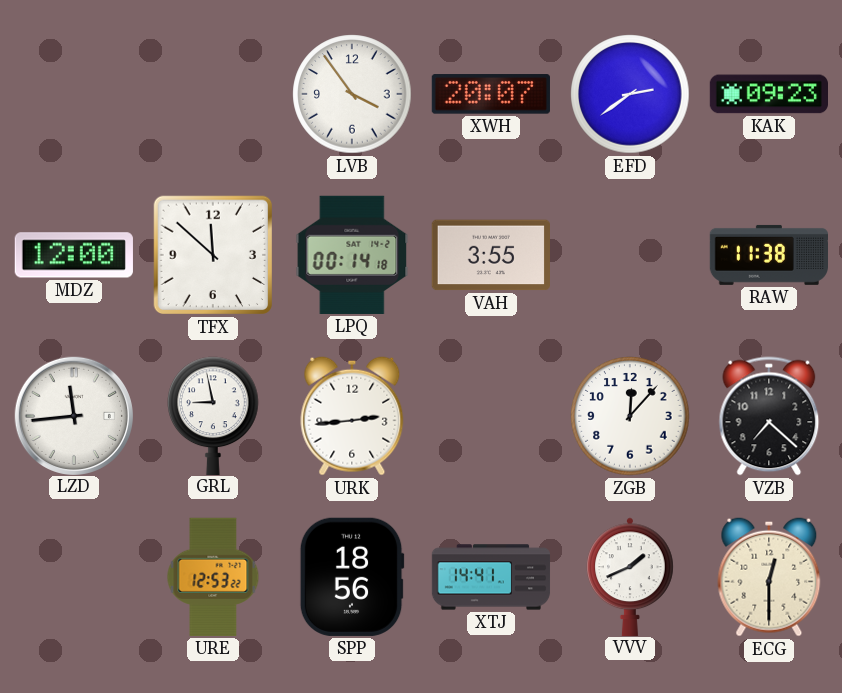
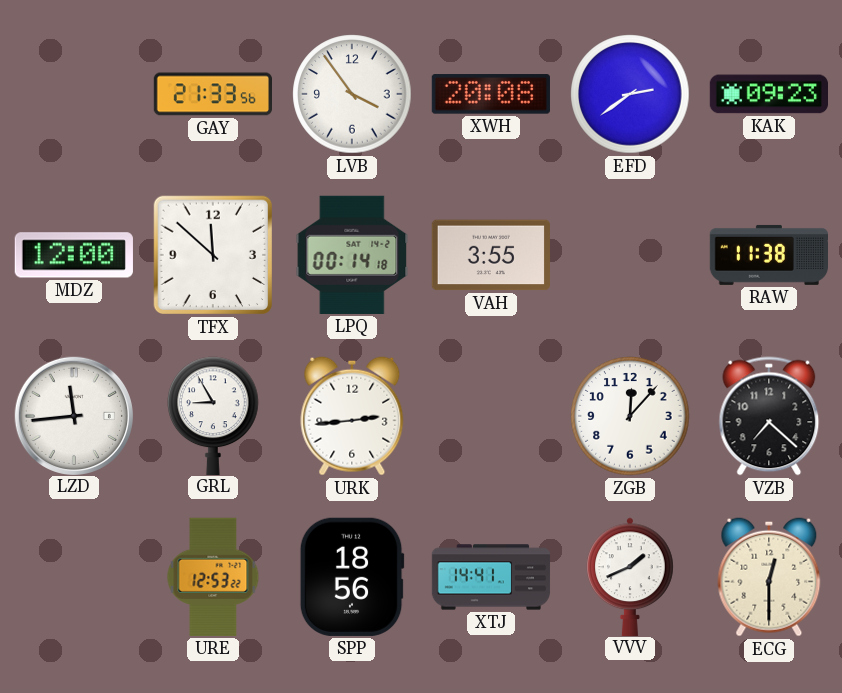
GAY: none -> 21:33 (212, 94)
XWH: 20:07 -> 20:08 (491, 94)
GRL: 8:58 -> 8:55 (213, 415)
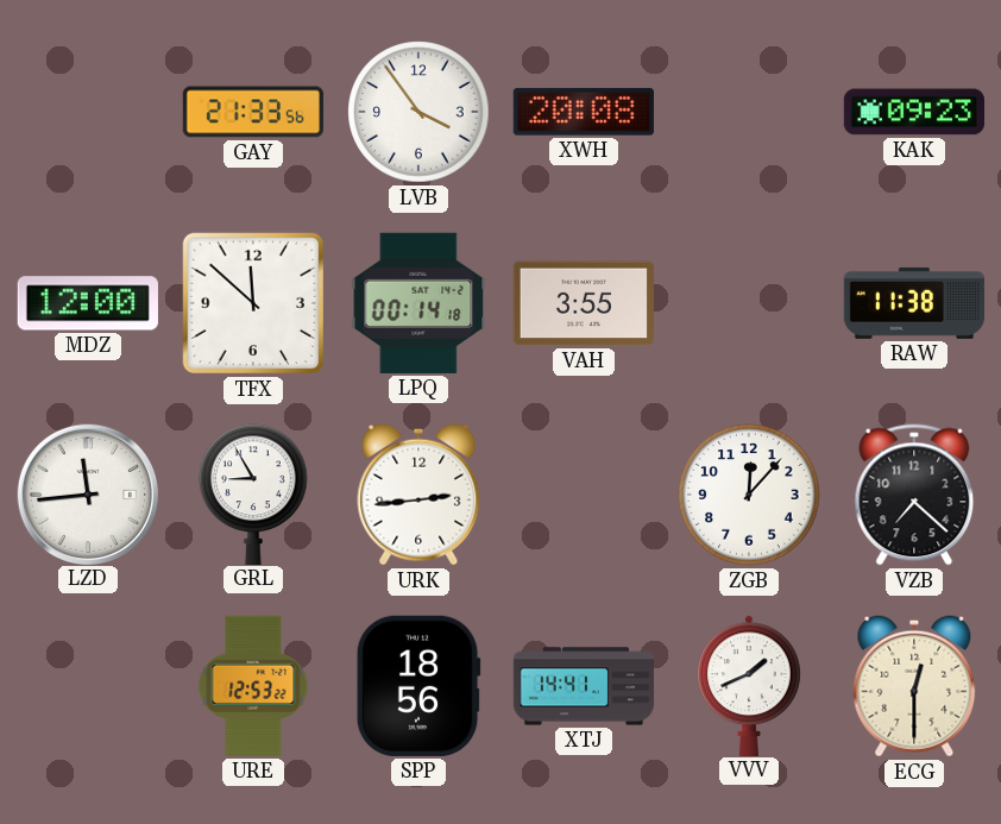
EFD: 2:39 -> none (630, 94)
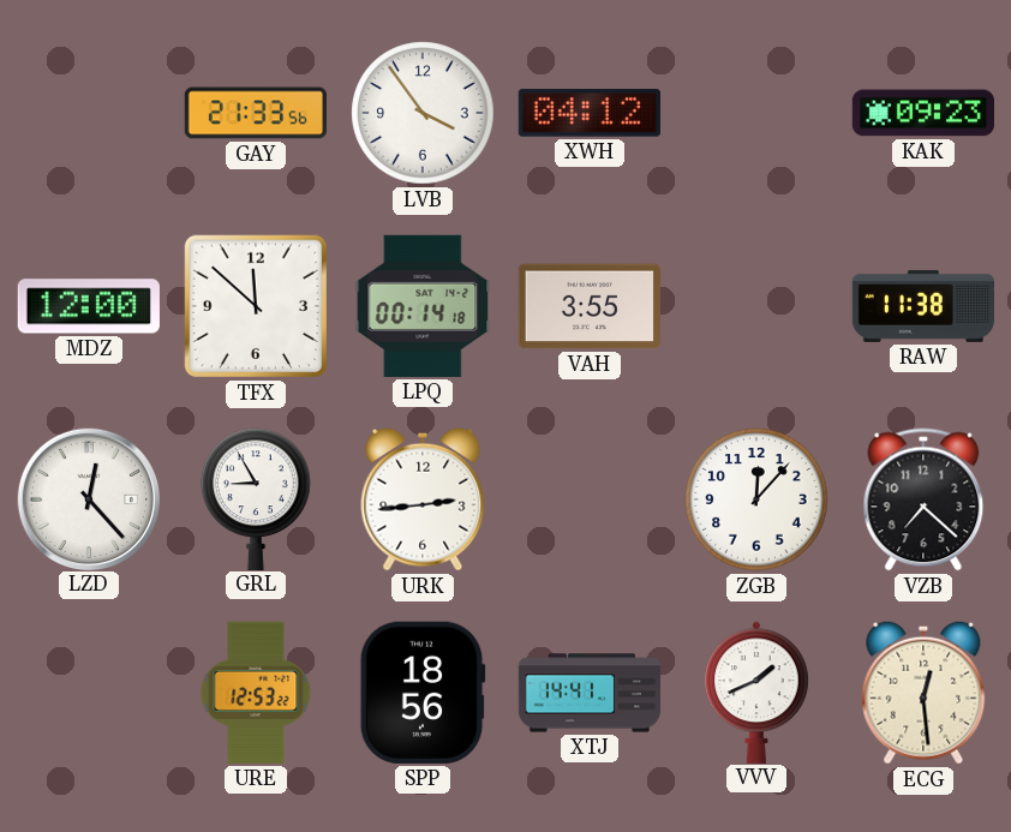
XWH: 20:08 -> 04:12 (590, 113)
LZD: 11:44 -> 12:23 (88, 498)
ECG: 12:30 -> 12:29 (923, 693)
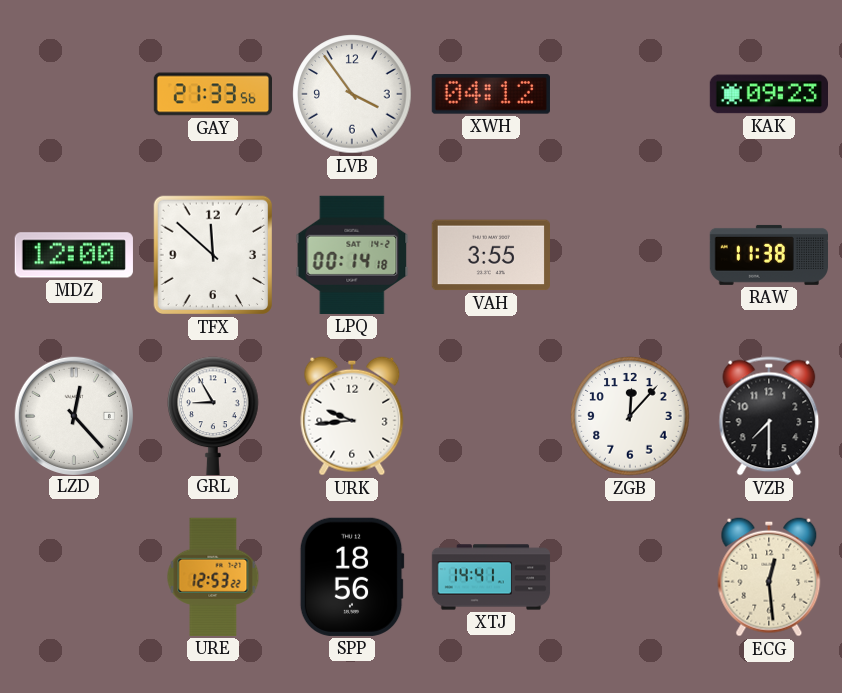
URK: 2:44 -> 9:44 (352, 416)
VZB: 7:22 -> 7:30 (769, 416)
VVV: 1:41 -> none (756, 692)
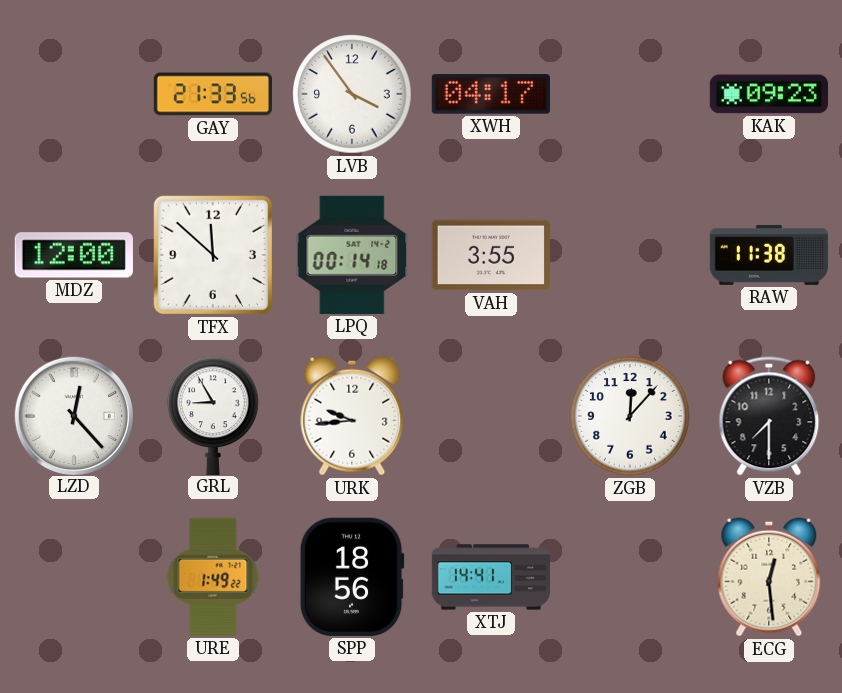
XWH: 04:12 -> 04:17 (491, 94)
URE: 12:53 -> 1:49 (213, 577)
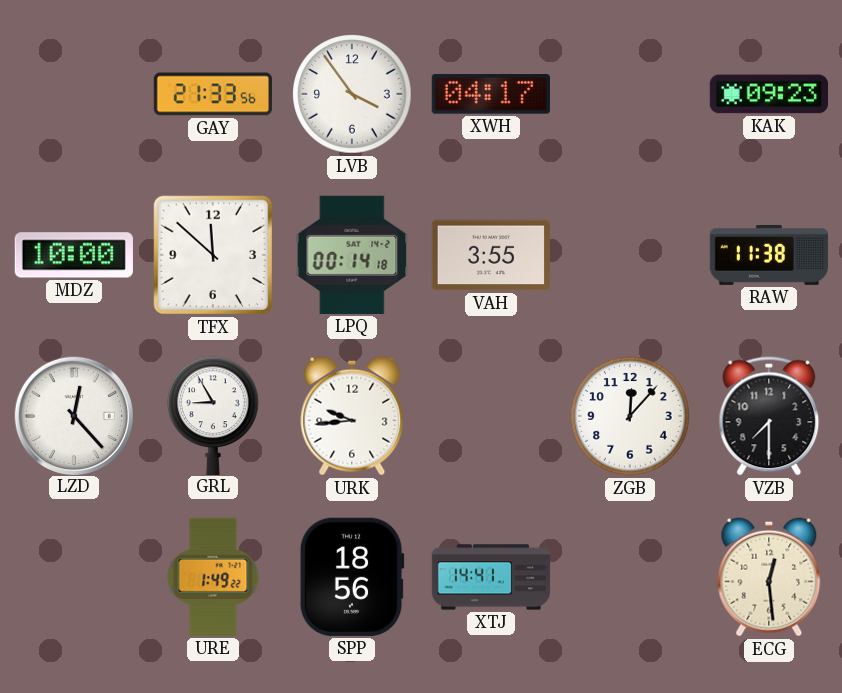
MDZ: 12:00 -> 10:00 (74, 255)
